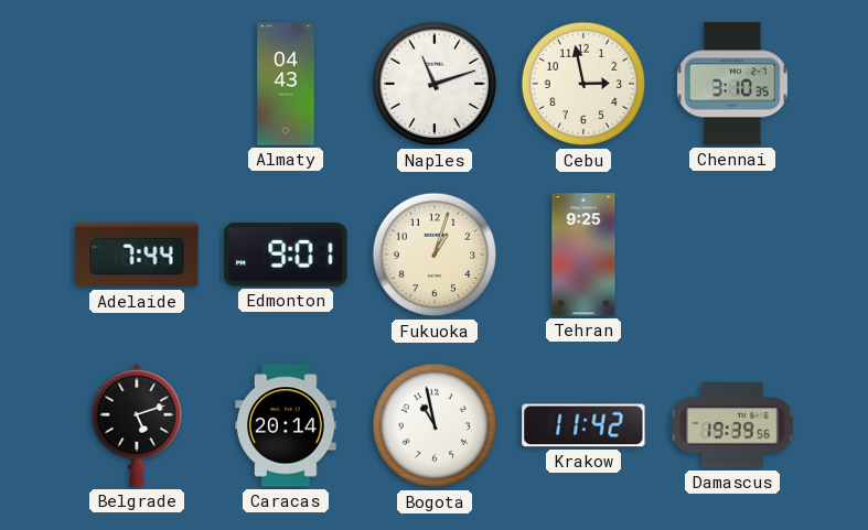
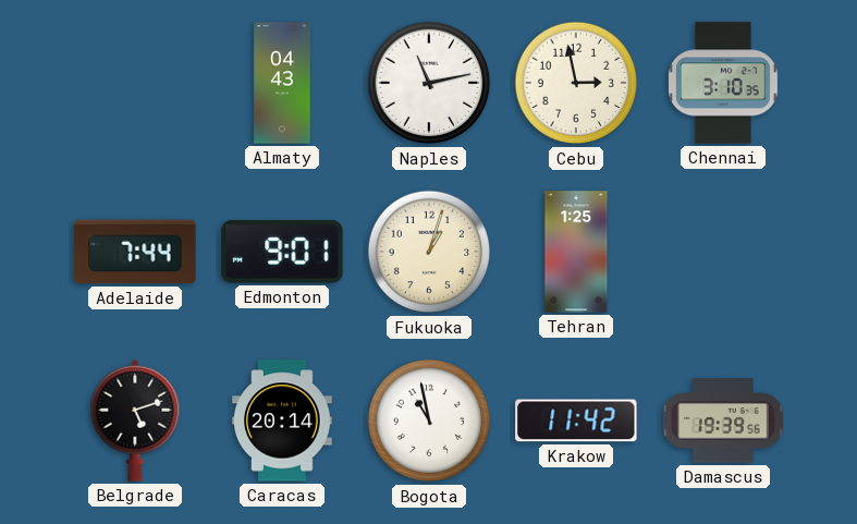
Naples: 11:12 -> 11:13 (429, 83)
Tehran: 9:25 -> 1:25 (576, 252)
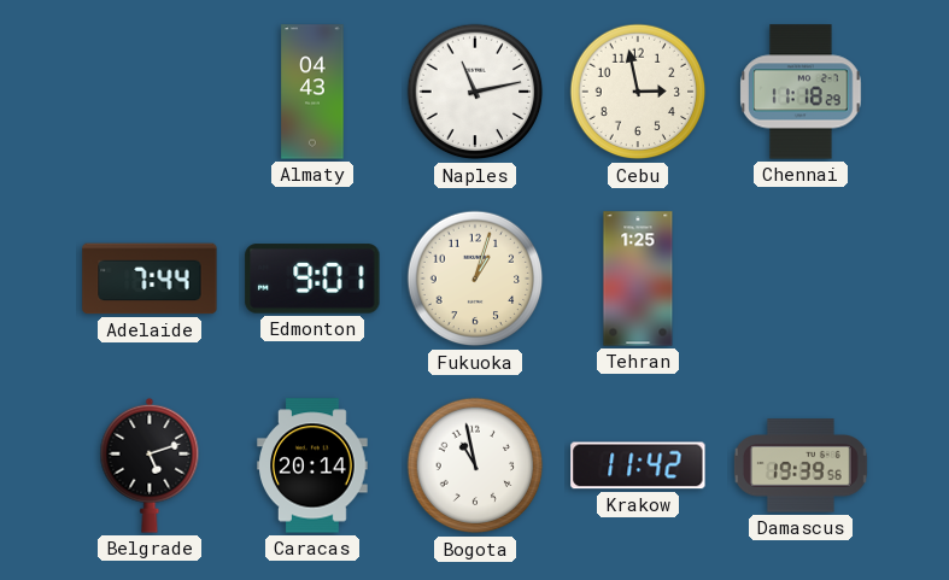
Chennai: 3:10 -> 11:18 (801, 92)
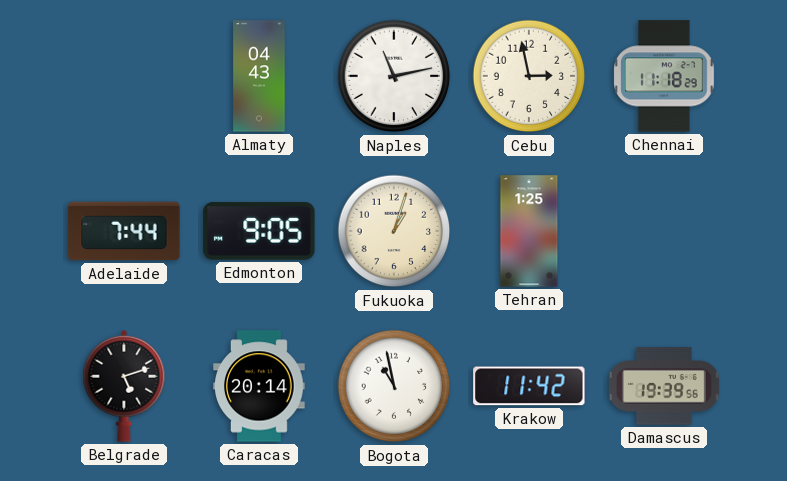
Edmonton: 9:01 -> 9:05 (259, 231)
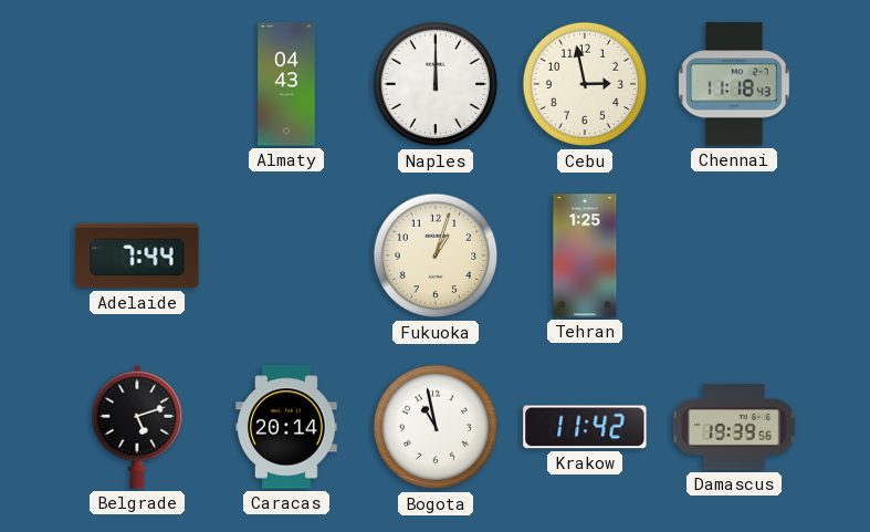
Naples: 11:13 -> 12:00 (436, 84)
Chennai: 11:18:29 -> 11:18:43 (734, 84)
Edmonton: 9:05 -> none (259, 231)
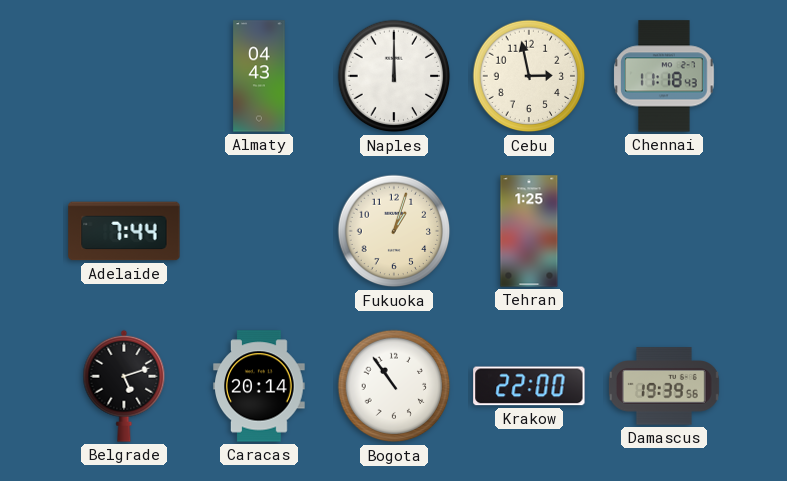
Bogota: 10:58 -> 10:54 (394, 386)
Krakow: 11:42 -> 22:00 (529, 386)
